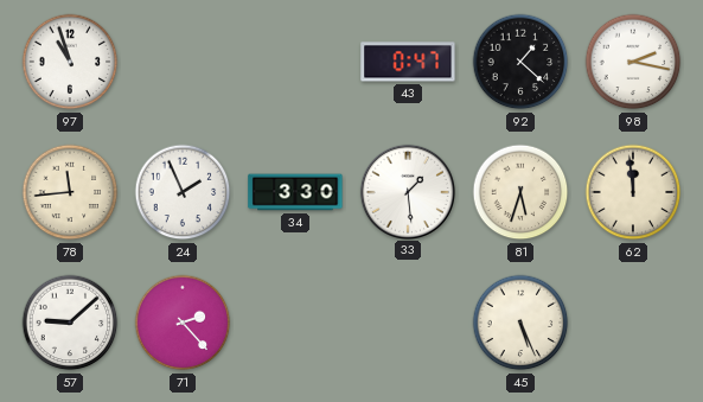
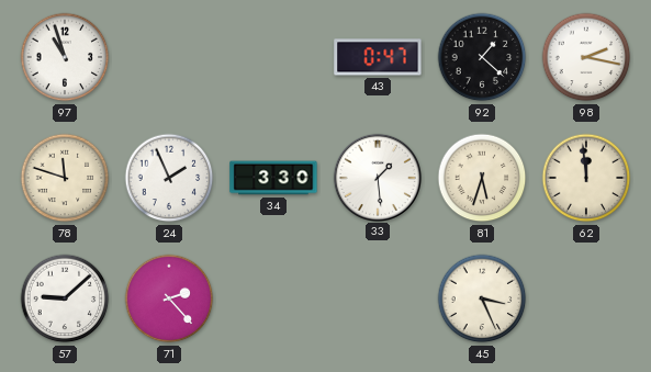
78: 11:44 -> 11:48 (65, 178)
45: 5:26 -> 3:26 (482, 298)
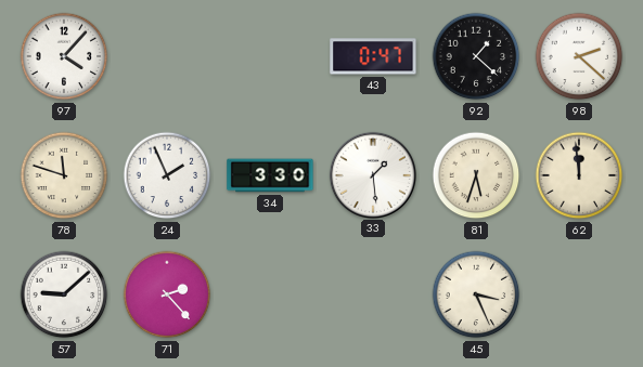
97: 10:57 -> 4:07 (64, 56)
98: 2:17 -> 2:22 (579, 56)
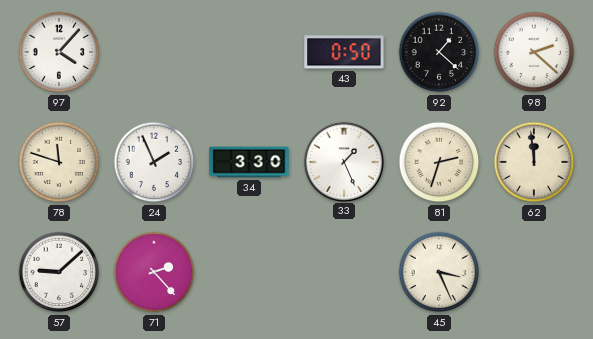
43: 0:47 -> 0:50 (344, 52)
33: 1:29 -> 1:26 (343, 161)
81: 5:33 -> 2:33 (439, 162)
